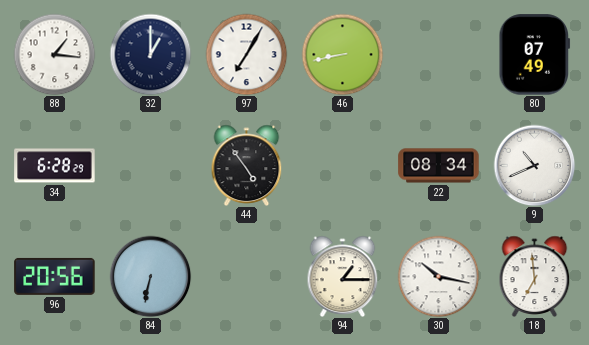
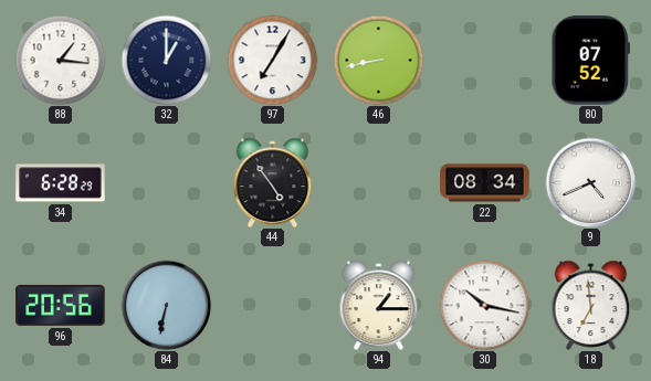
80: 07:49 -> 07:52 (591, 61)
9: 10:41 -> 4:41 (590, 182)
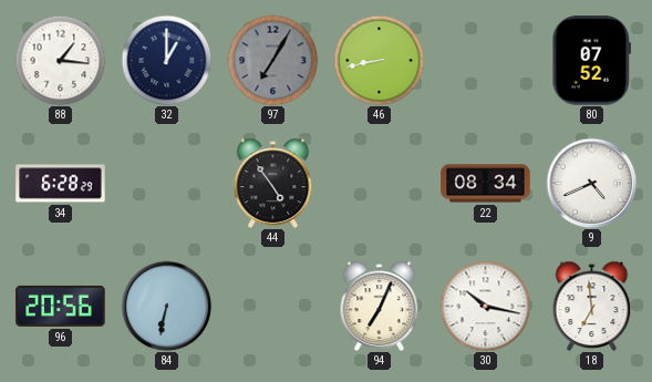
97 dial: white -> grey (272, 60)
94: 1:15 -> 7:04 (380, 306)
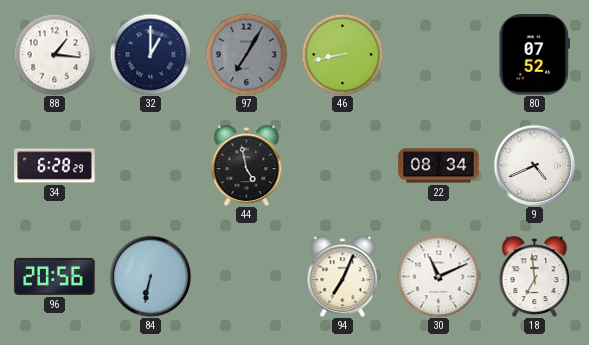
44: 4:54 -> 4:58 (247, 165)
30: 10:17 -> 11:11 (438, 276)
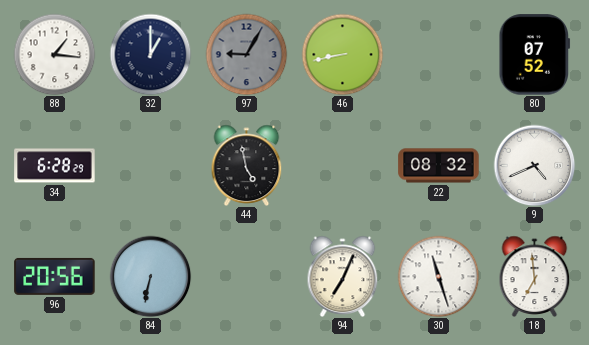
97: 7:05 -> 9:05 (246, 54)
22: 08:34 -> 08:32 (439, 166)
30: 11:11 -> 11:27 (438, 276)
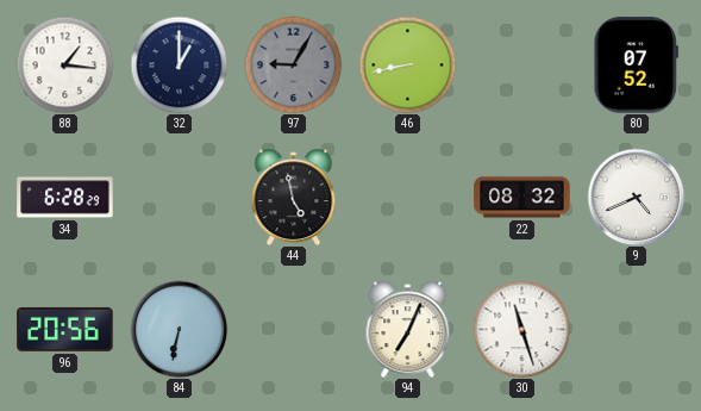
18: 6:59 -> none (535, 276)
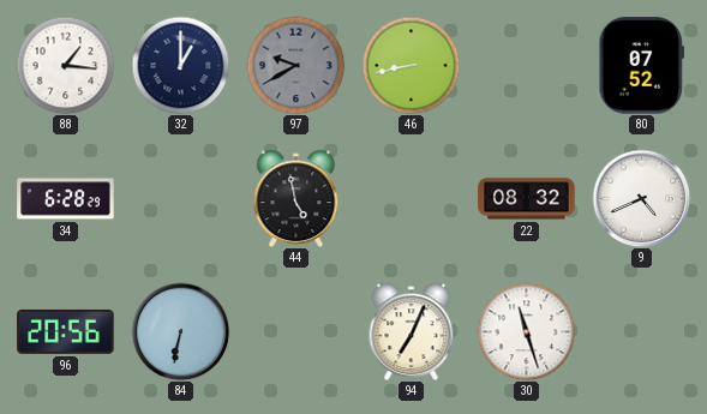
97: 9:05 -> 9:40 (295, 65)
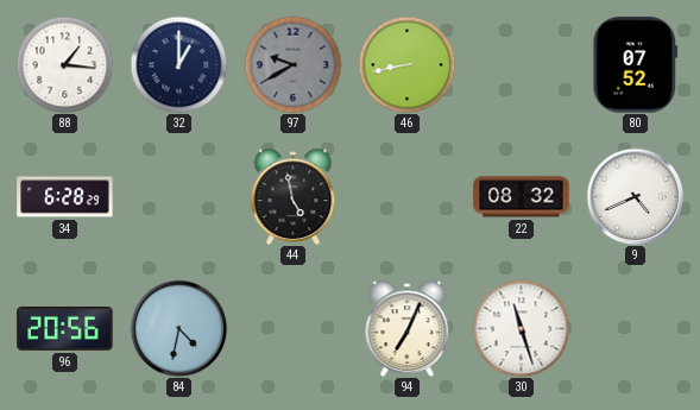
84: 6:32 -> 4:32 (178, 328)
